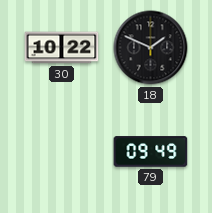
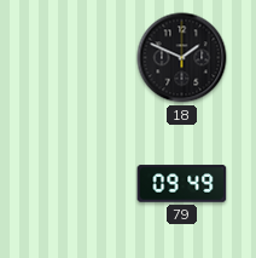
30: 10:22 -> none (62, 48)
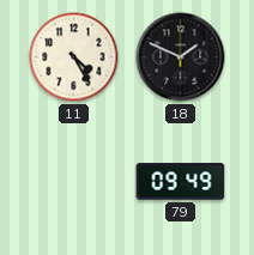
11: none -> 4:25 (74, 57)
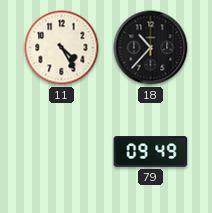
18: 1:49 -> 10:37 (151, 48)
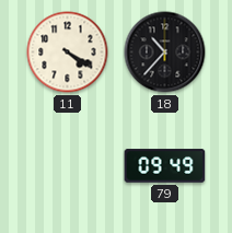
11: 4:25 -> 4:20 (68, 53)
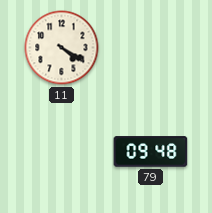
18: 10:37 -> none (165, 53)
79: 09:49 -> 09:48 (151, 152)
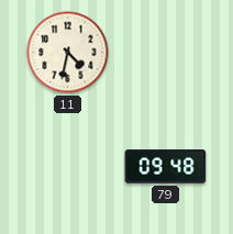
11: 4:20 -> 4:32 (68, 53)
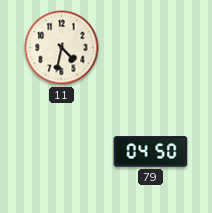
79: 09:48 -> 04:50 (151, 152)
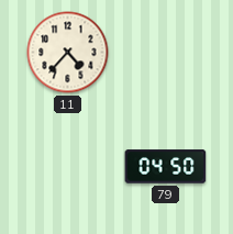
11: 4:32 -> 4:37 (68, 53)
